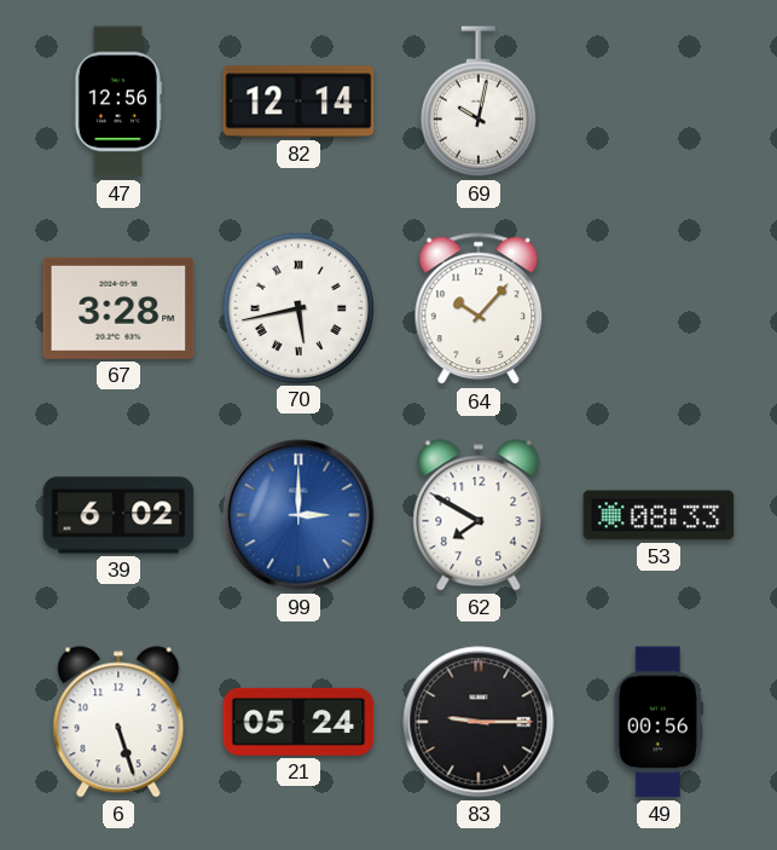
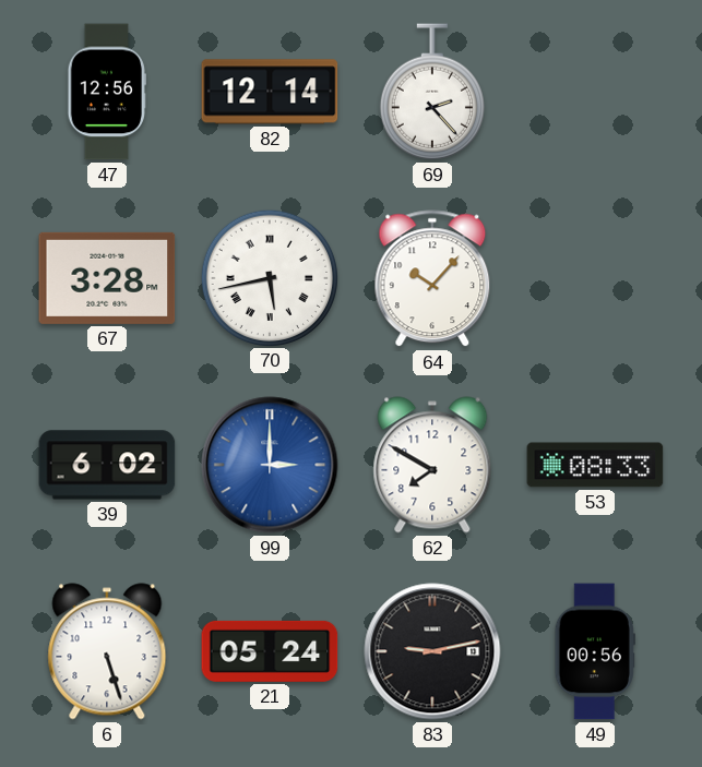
69: 10:02 -> 2:23 (432, 92)
83: 9:15 -> 9:13 (432, 651)
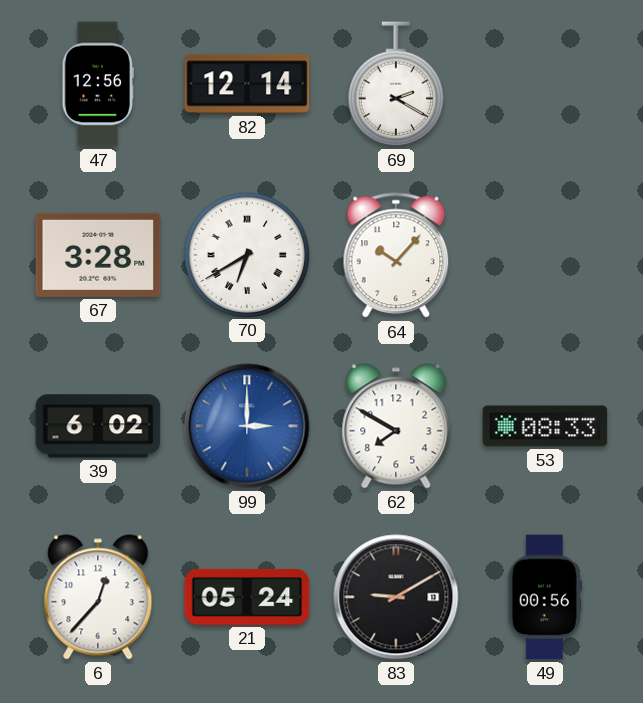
69: 2:23 -> 2:20 (396, 84)
70: 5:43 -> 6:40 (246, 254)
6: 5:27 -> 12:37 (98, 597)
83: 9:13 -> 9:10 (396, 597)
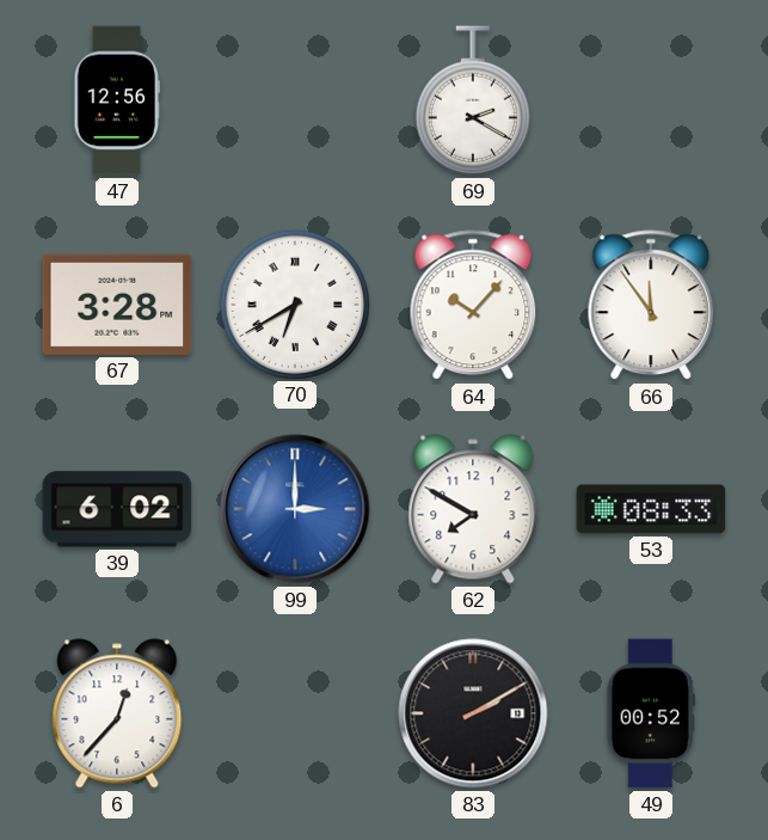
82: 12:14 -> none (247, 84)
66: none -> 11:54 (651, 306)
21: 05:24 -> none (247, 597)
83: 9:10 -> 2:10 (473, 713)
49: 00:56 -> 00:52 (651, 713)
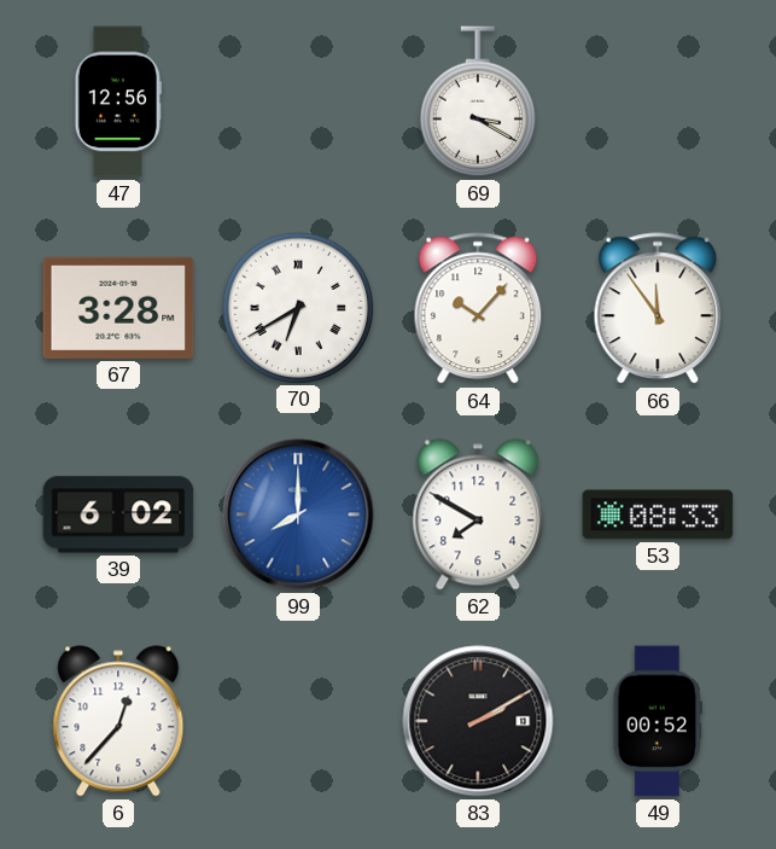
69: 2:20 -> 3:20 (478, 101)
99: 3:00 -> 8:00 (298, 514)
